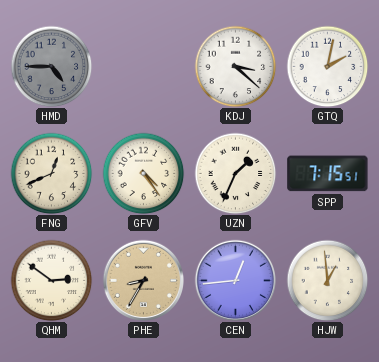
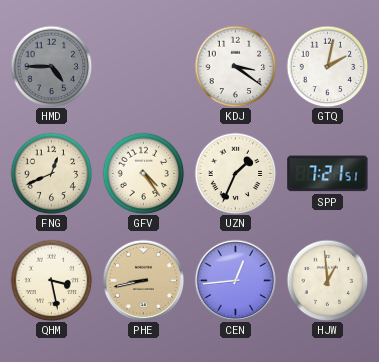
KDJ: 3:22 -> 3:21 (235, 66)
SPP: 7:15 -> 7:21 (328, 174)
QHM: 2:51 -> 3:28 (51, 280)
PHE: 8:35 -> 8:43 (143, 280)
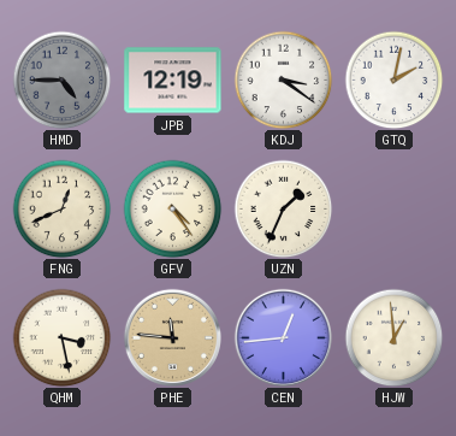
JPB: none -> 12:19 (173, 81)
SPP: 7:21 -> none (328, 174)
PHE: 8:43 -> 11:46 (172, 337)
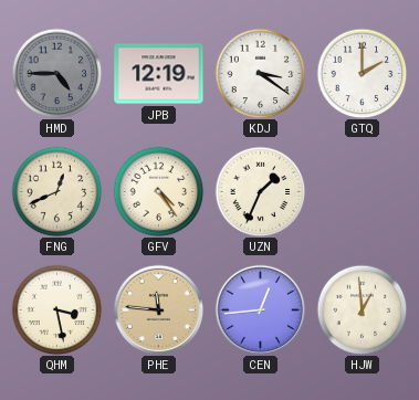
GTQ: 2:02 -> 2:00 (362, 73)
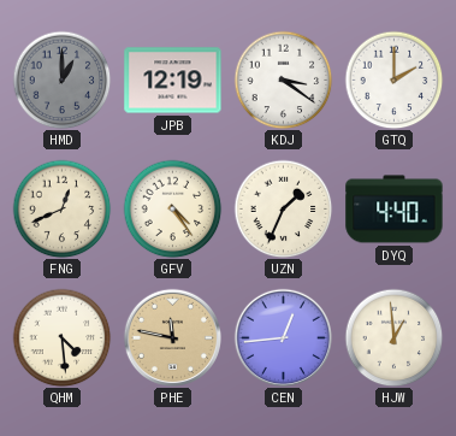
HMD: 4:45 -> 1:00 (61, 79)
DYQ: none -> 4:40 (395, 210)
QHM: 3:28 -> 4:29 (61, 337)
PHE: 11:46 -> 11:47 (172, 337)
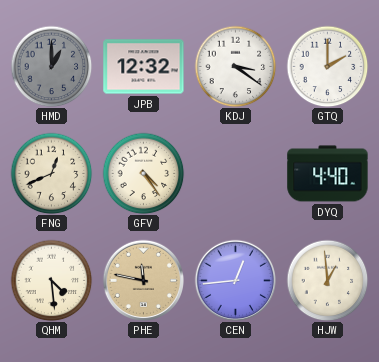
JPB: 12:19 -> 12:32 (144, 67)
UZN: 1:34 -> none (283, 208)
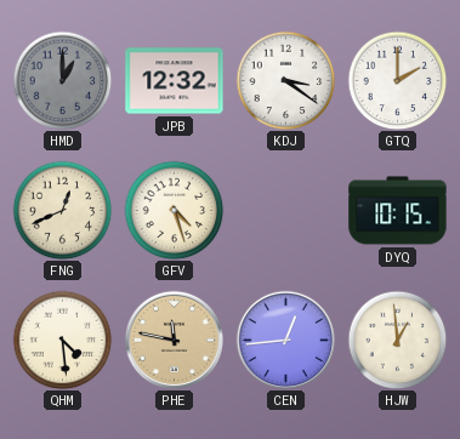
GFV: 4:24 -> 4:27 (174, 210)
DYQ: 4:40 -> 10:15 (398, 211)
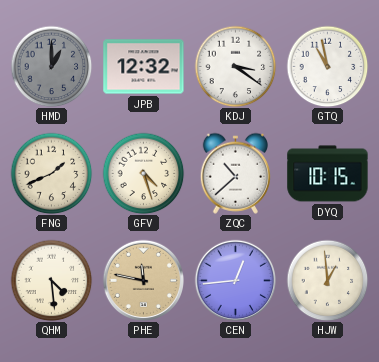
GTQ: 2:00 -> 10:58 (327, 66)
FNG: 12:41 -> 1:41 (51, 173)
ZQC: none -> 10:38 (235, 173)
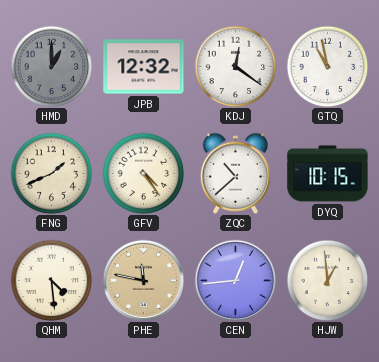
KDJ: 3:21 -> 12:21 (235, 66)
GFV: 4:27 -> 4:24 (143, 173)
